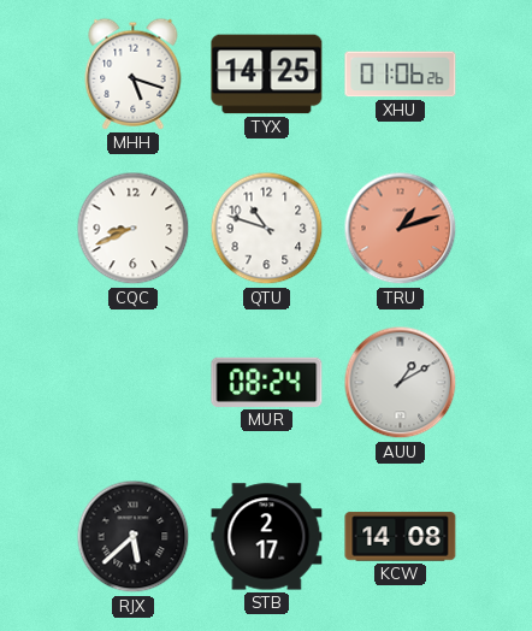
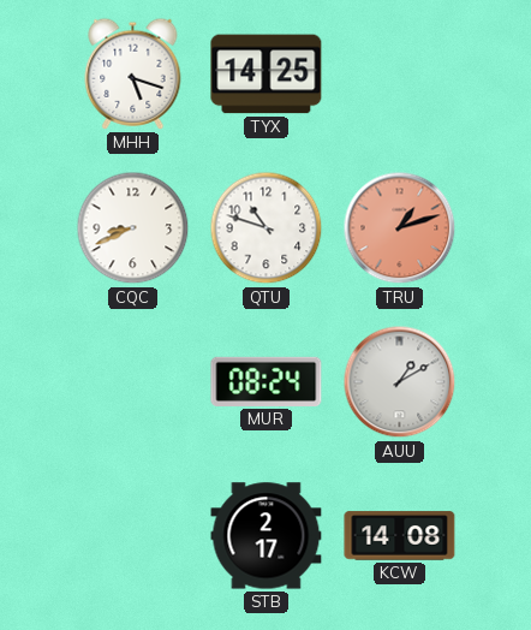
XHU: 01:06 -> none (401, 75)
RJX: 5:38 -> none (134, 537)
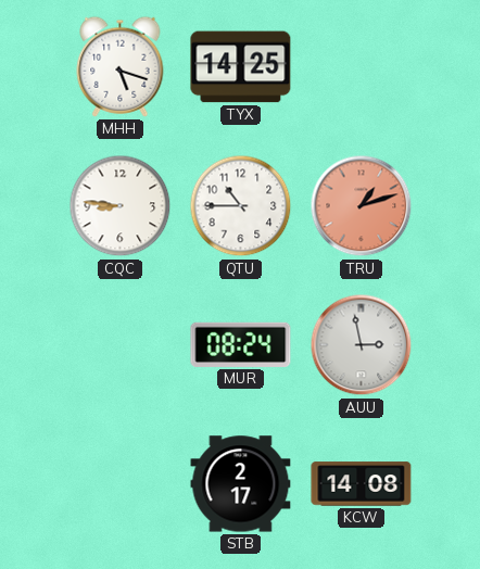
CQC: 8:41 -> 8:46 (121, 206)
QTU: 10:48 -> 10:45 (241, 206)
AUU: 1:10 -> 2:58 (362, 345)
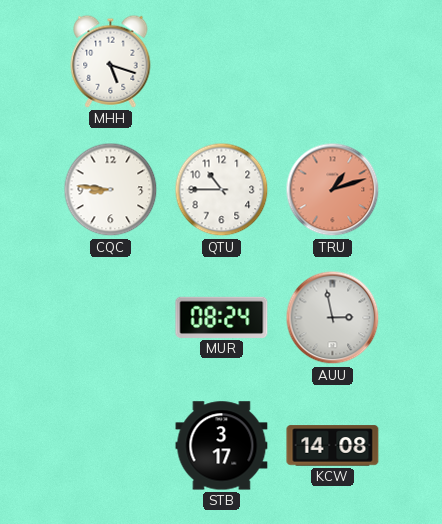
TYX: 14:25 -> none (241, 67)
STB: 2:17 -> 3:17 (222, 446)
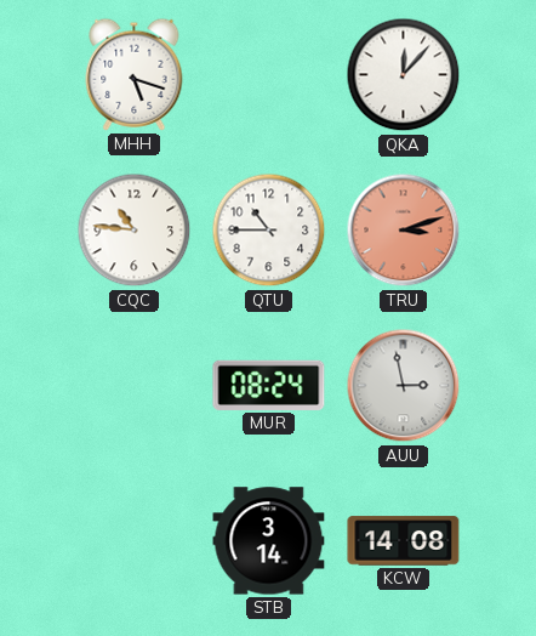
QKA: none -> 12:07 (404, 75)
CQC: 8:46 -> 10:46 (135, 231)
TRU: 1:12 -> 3:12 (404, 231)
STB: 3:17 -> 3:14 (269, 541)
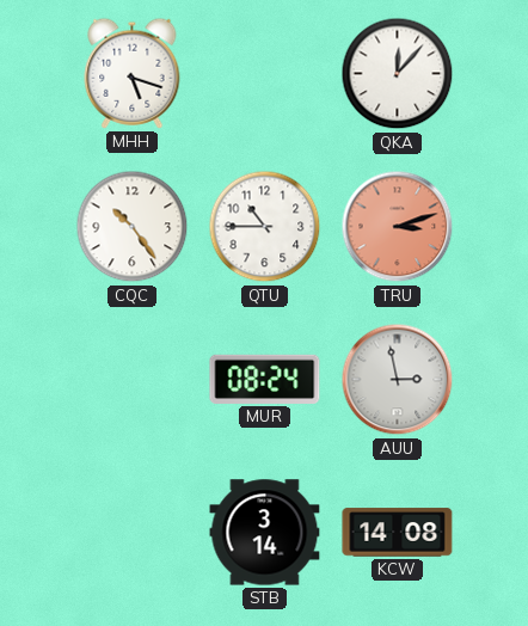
CQC: 10:46 -> 10:24 (133, 227)
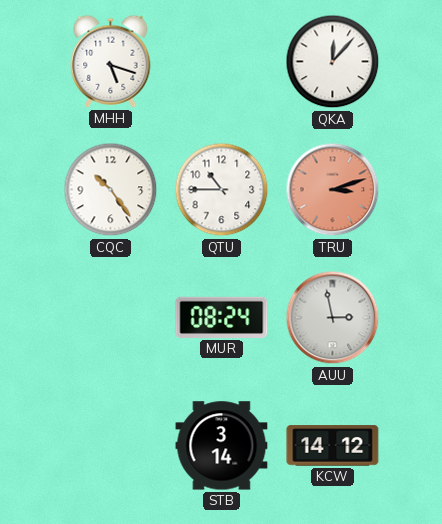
KCW: 14:08 -> 14:12 (333, 446)
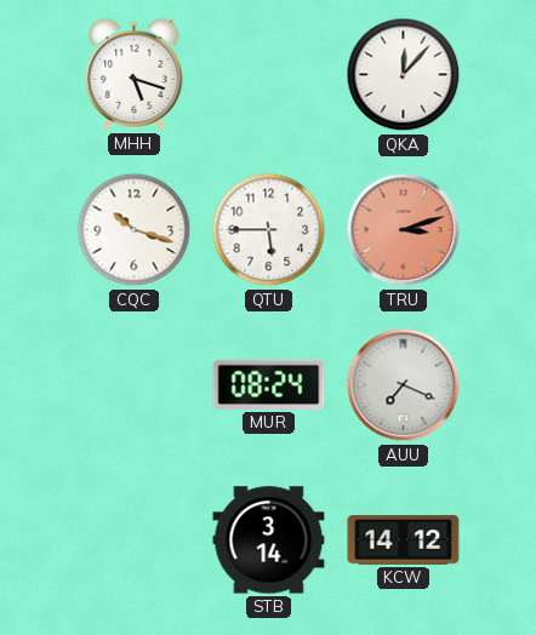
CQC: 10:24 -> 10:18 (135, 230)
QTU: 10:45 -> 5:45 (269, 230)
AUU: 2:58 -> 7:19 (404, 385)
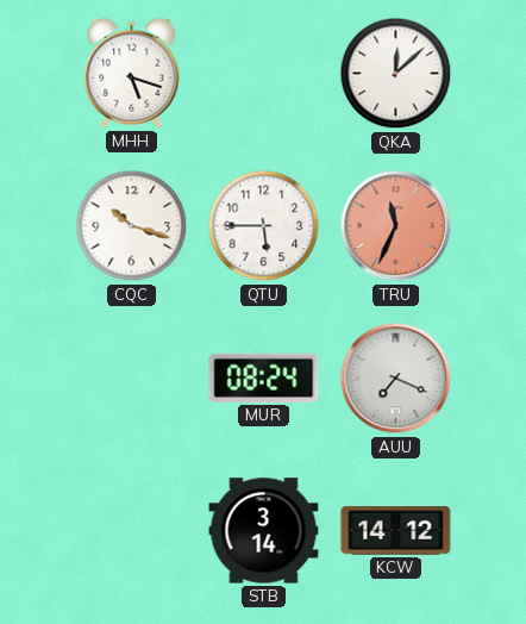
QKA: 12:07 -> 12:08 (396, 74)
TRU: 3:12 -> 11:34 (396, 226)
